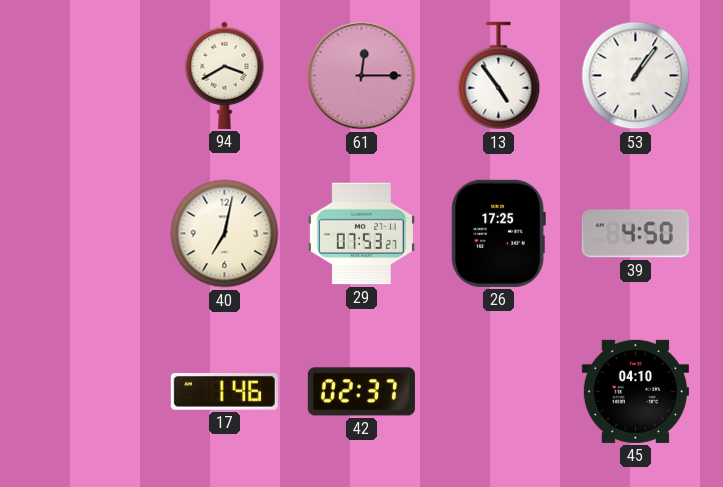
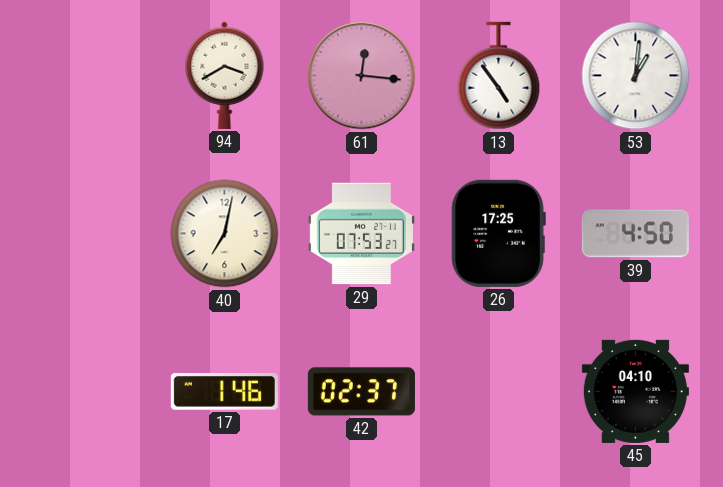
61: 12:15 -> 12:16 (362, 76)
53: 1:06 -> 1:01 (636, 76)
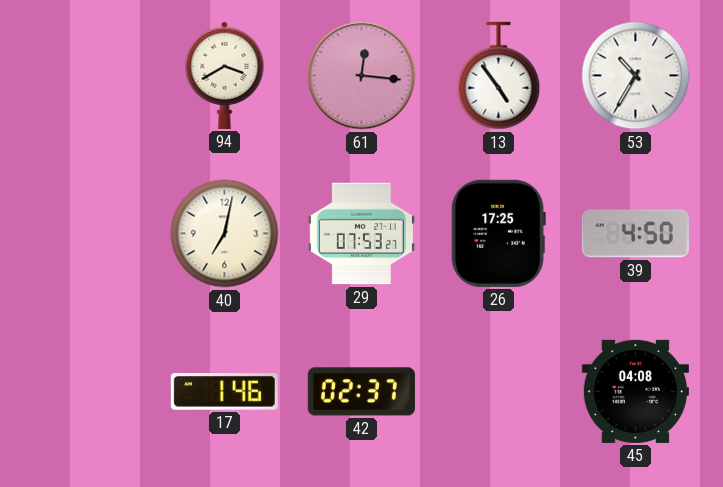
53: 1:01 -> 10:35 (636, 76)
45: 04:10 -> 04:08 (635, 391)
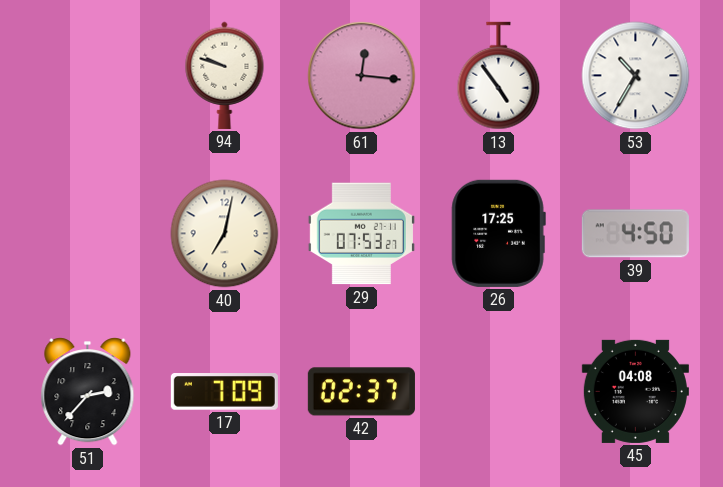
94: 3:40 -> 9:48 (225, 75)
51: none -> 2:37 (88, 392)
17: 1:46 -> 7:09 (224, 392)
